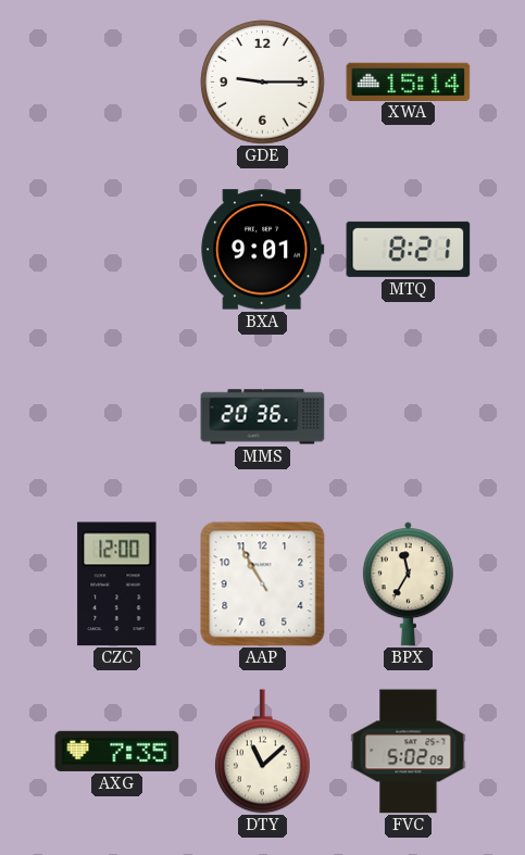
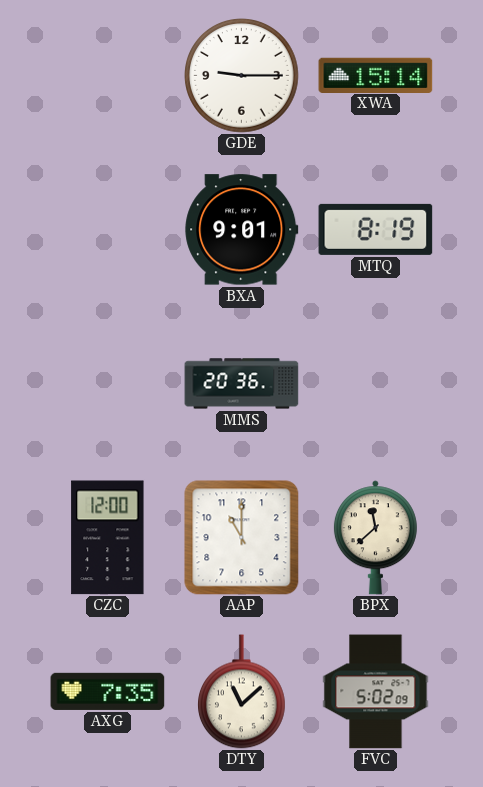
MTQ: 8:21 -> 8:19 (376, 229)
AAP: 10:55 -> 11:00 (242, 538)
BPX: 11:35 -> 11:38 (375, 538)
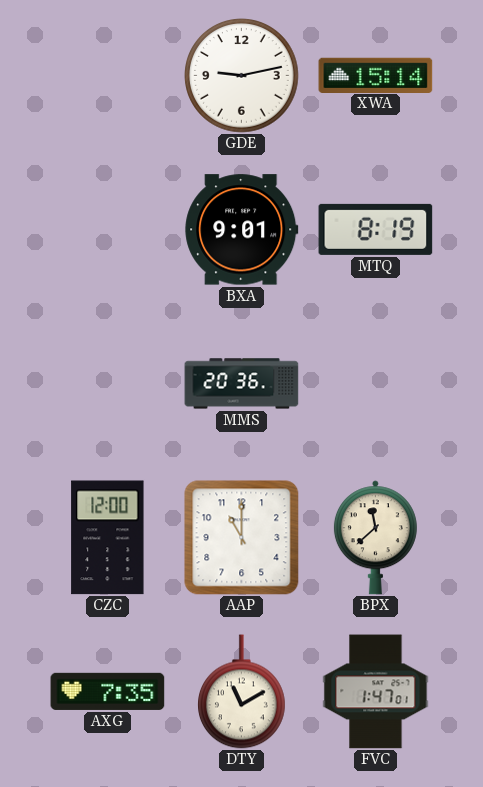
GDE: 9:15 -> 9:13 (242, 76)
DTY: 11:08 -> 11:10 (242, 692)
FVC: 5:02 -> 1:47 (376, 692)
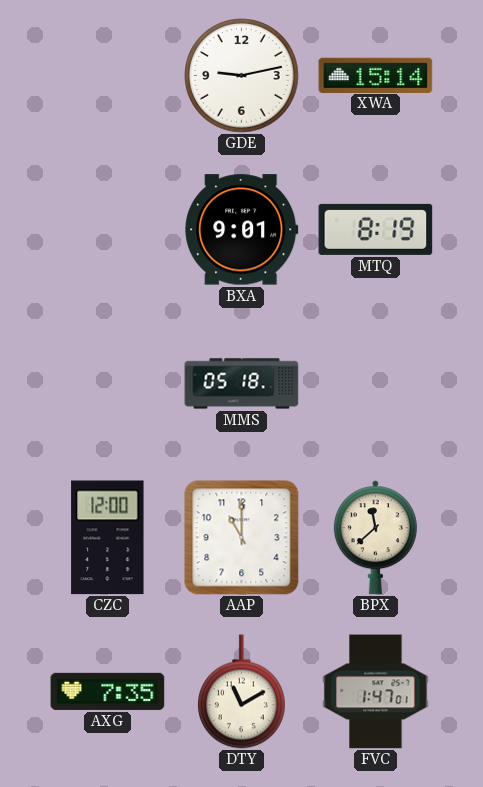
MMS: 20:36 -> 05:18 (242, 384)
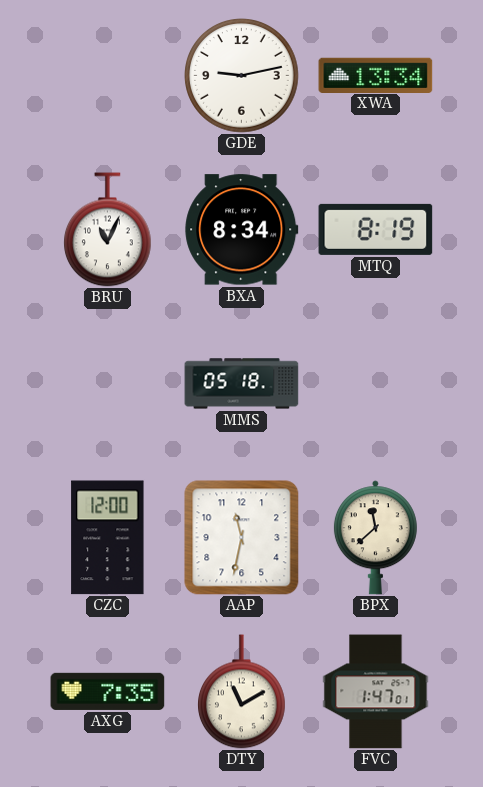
XWA: 15:14 -> 13:34 (376, 75)
BRU: none -> 11:04 (108, 230)
BXA: 9:01 -> 8:34 (242, 230)
AAP: 11:00 -> 11:32 (242, 538)
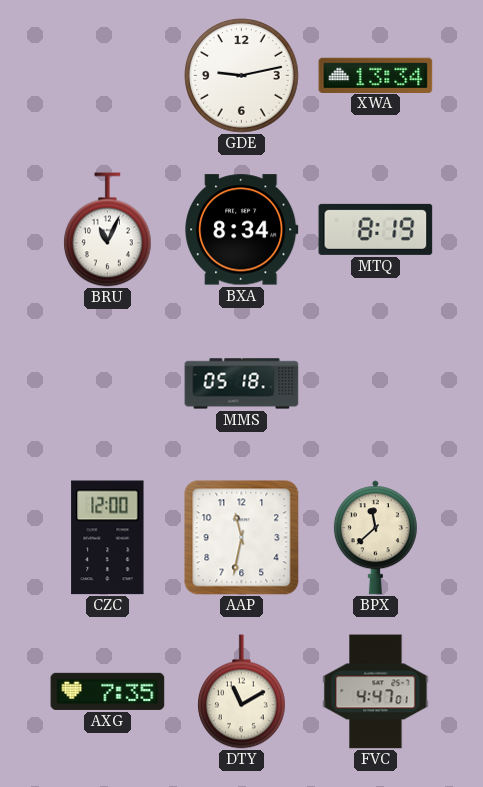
FVC: 1:47 -> 4:47 (376, 692)
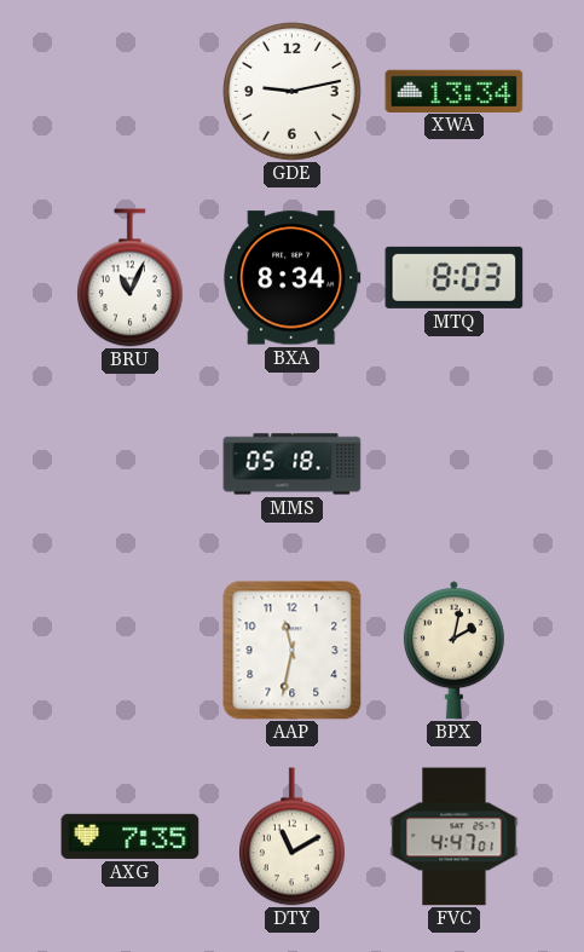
MTQ: 8:19 -> 8:03 (455, 277)
CZC: 12:00 -> none (108, 538)
BPX: 11:38 -> 2:02 (453, 651)
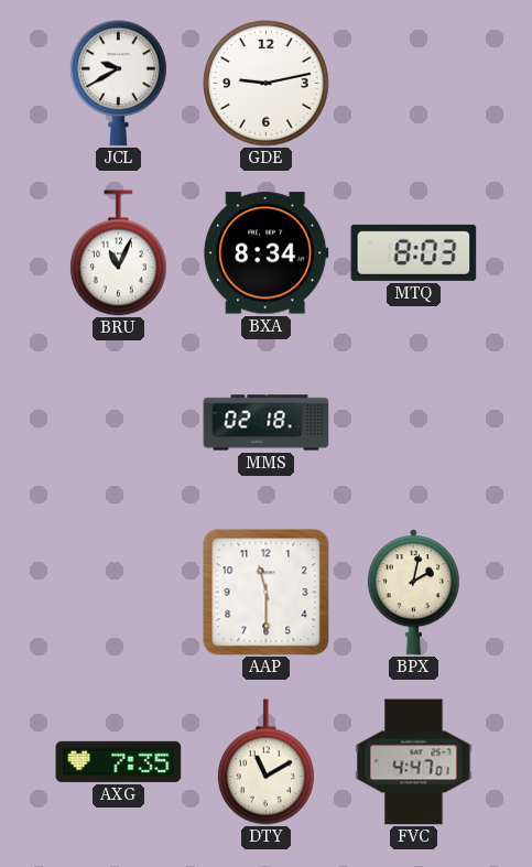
JCL: none -> 9:40 (119, 84)
XWA: 13:34 -> none (455, 91)
MMS: 05:18 -> 02:18 (267, 423)
AAP: 11:32 -> 11:30 (267, 593)
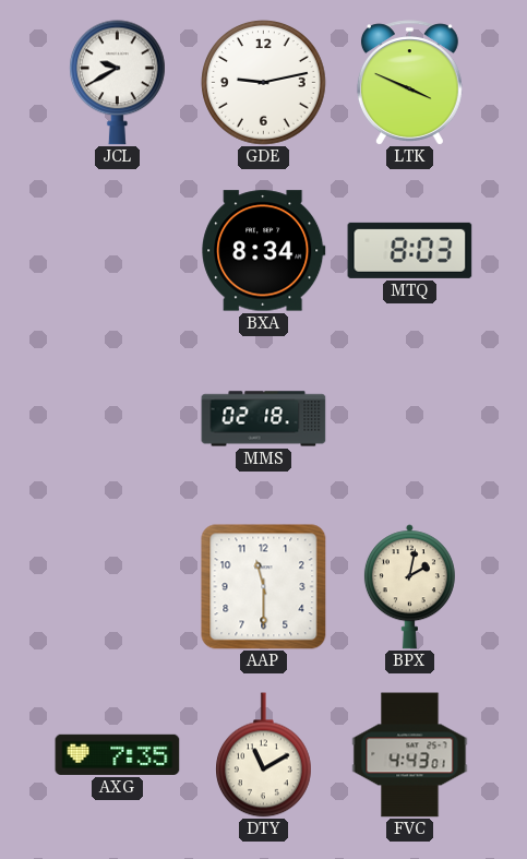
LTK: none -> 3:49 (409, 83)
BRU: 11:04 -> none (119, 253)
FVC: 4:47 -> 4:43 (410, 755)
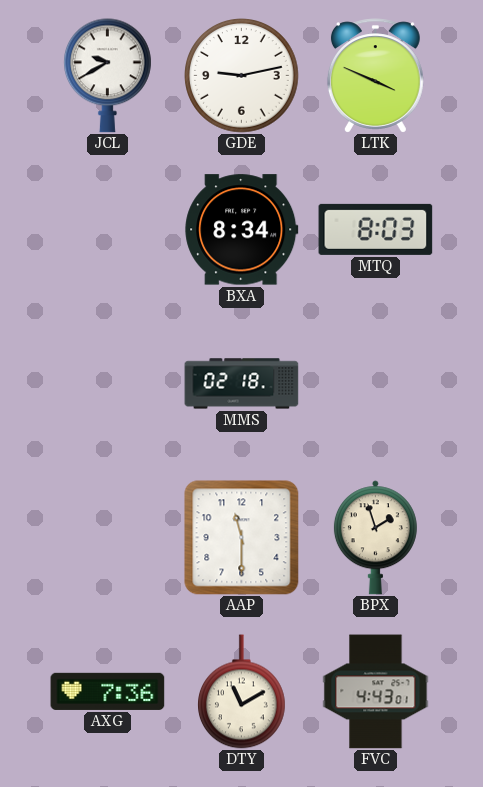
BPX: 2:02 -> 1:57 (375, 538)
AXG: 7:35 -> 7:36 (108, 691)
